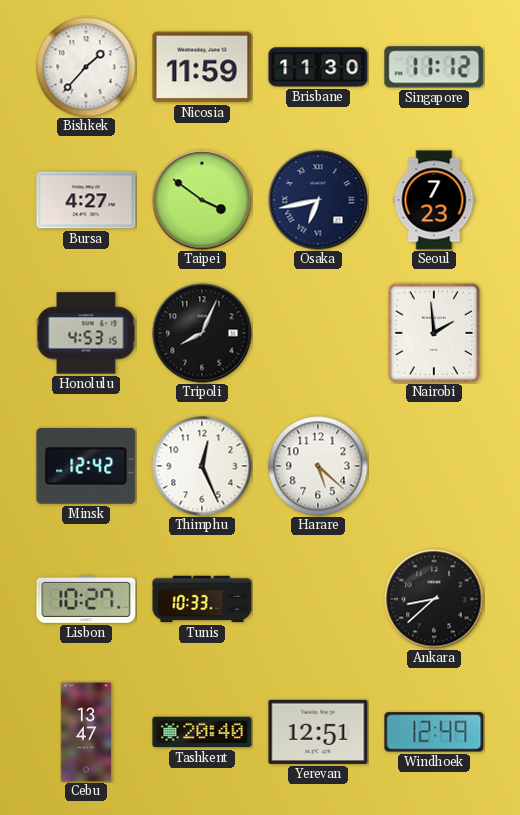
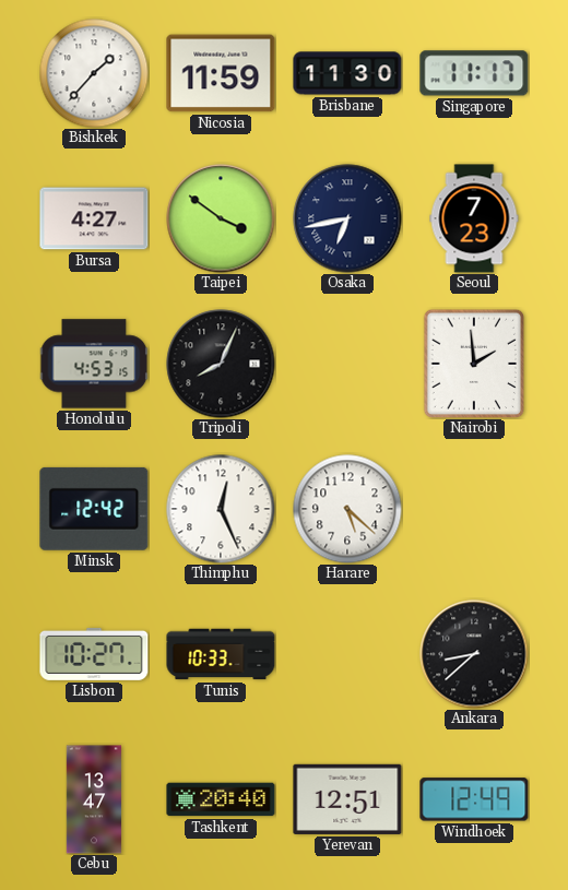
Singapore: 11:12 -> 11:17 (474, 73)
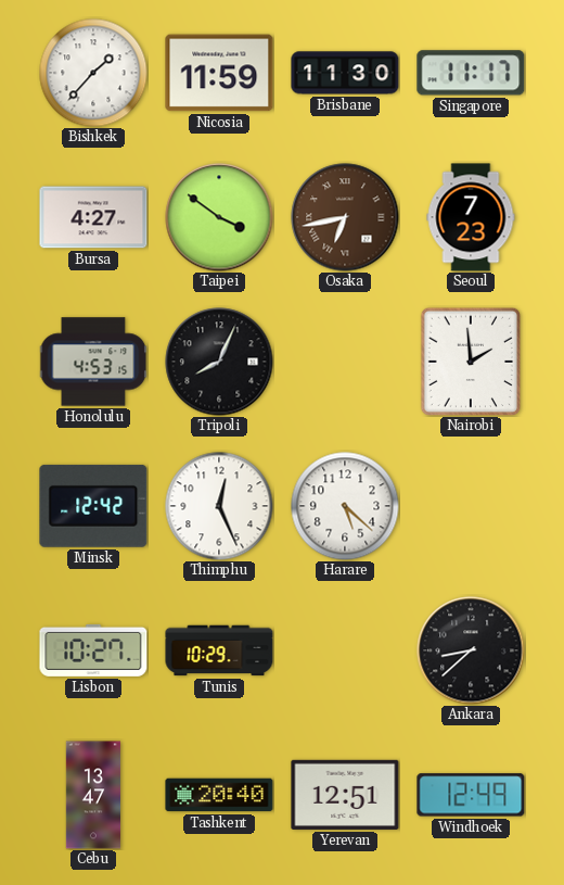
Osaka dial: navy -> brown (345, 217)
Tunis: 10:33 -> 10:29 (219, 650)
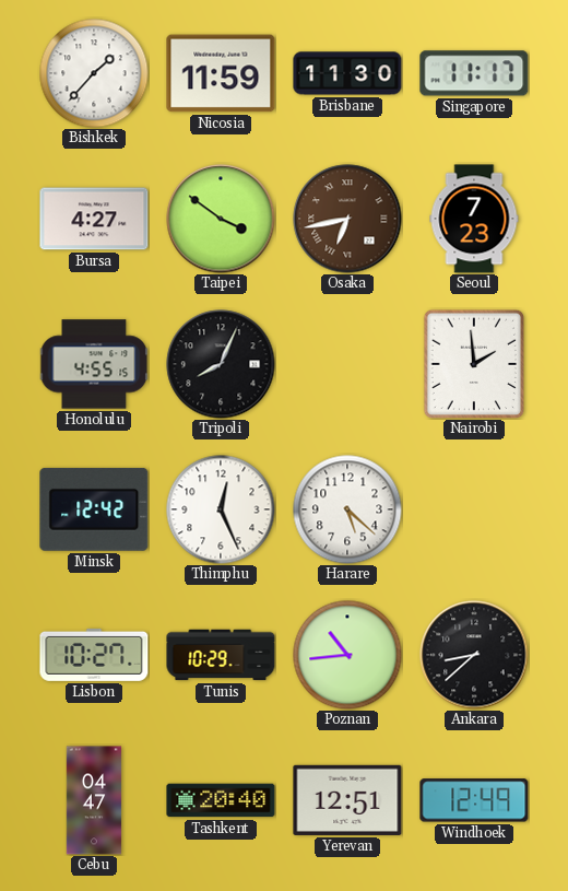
Honolulu: 4:53 -> 4:55 (94, 364)
Poznan: none -> 10:44 (347, 655)
Cebu: 13:47 -> 04:47 (94, 800)
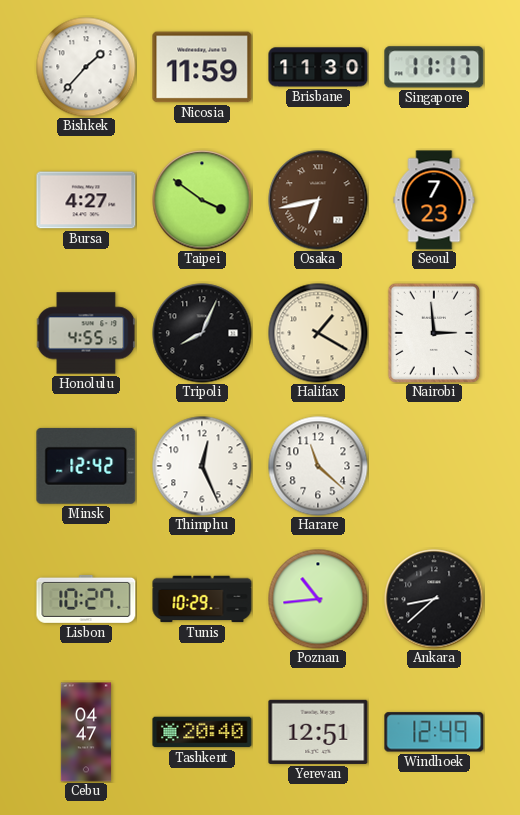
Halifax: none -> 1:20 (318, 333)
Nairobi: 1:59 -> 2:59 (433, 333)
Harare: 5:22 -> 11:22 (318, 466)
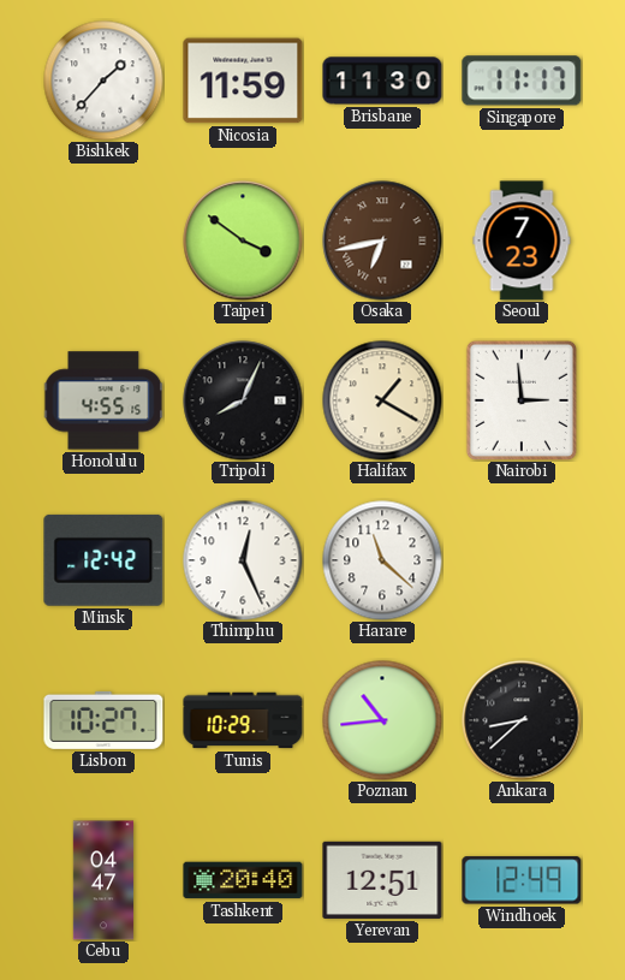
Bursa: 4:27 -> none (86, 200)
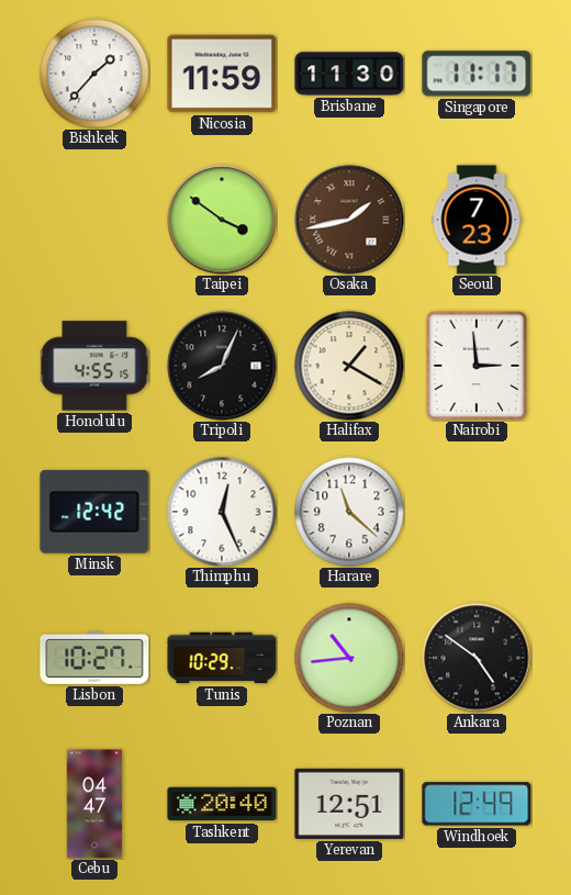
Osaka: 6:43 -> 1:43 (349, 220)
Ankara: 8:38 -> 4:51 (477, 658)
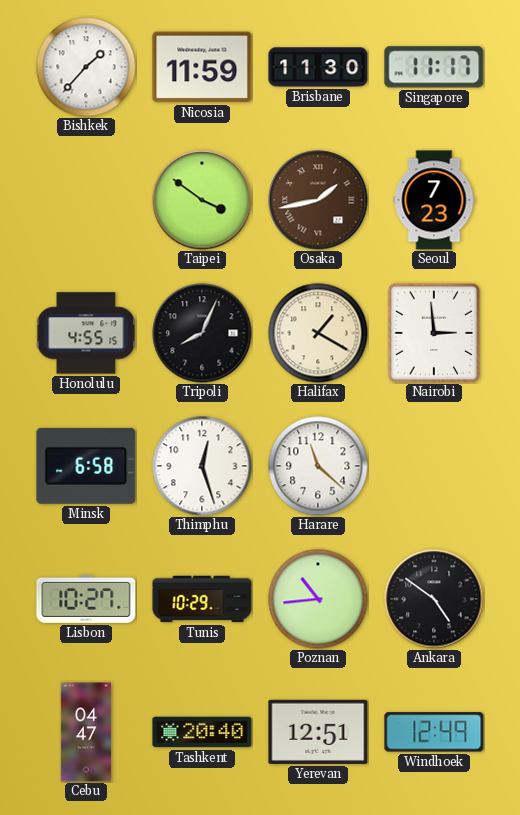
Minsk: 12:42 -> 6:58 (86, 466)
Thimphu: 12:26 -> 12:27 (202, 466)
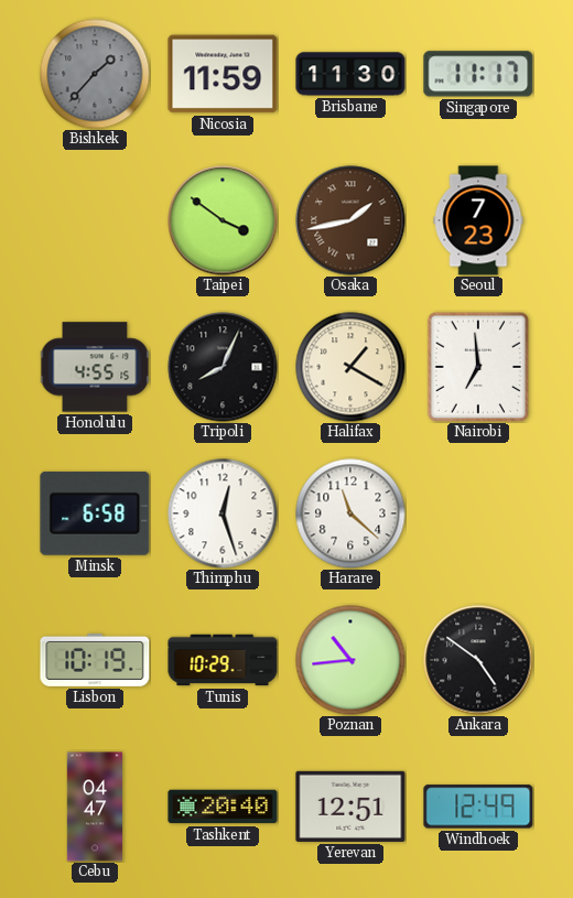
Bishkek dial: white -> grey (95, 74)
Nairobi: 2:59 -> 6:59 (477, 367)
Lisbon: 10:27 -> 10:19 (95, 660)
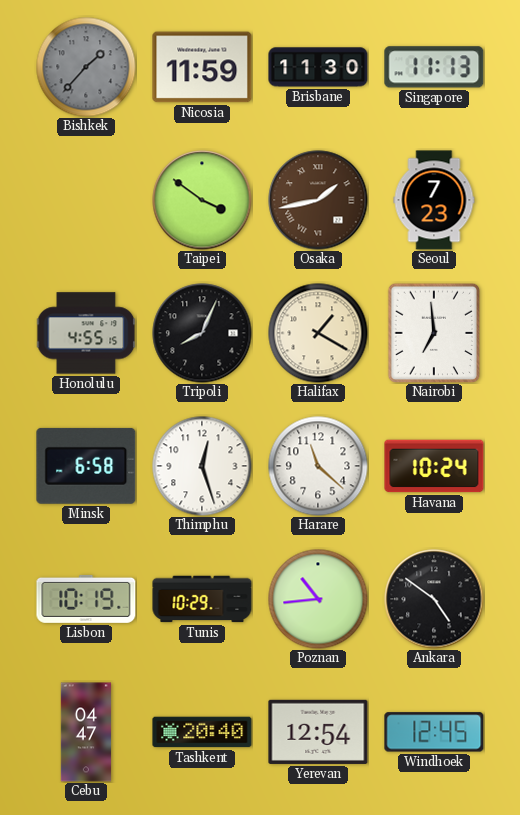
Singapore: 11:17 -> 11:13 (434, 67)
Havana: none -> 10:24 (434, 466)
Yerevan: 12:51 -> 12:54 (318, 732)
Windhoek: 12:49 -> 12:45 (434, 732)
